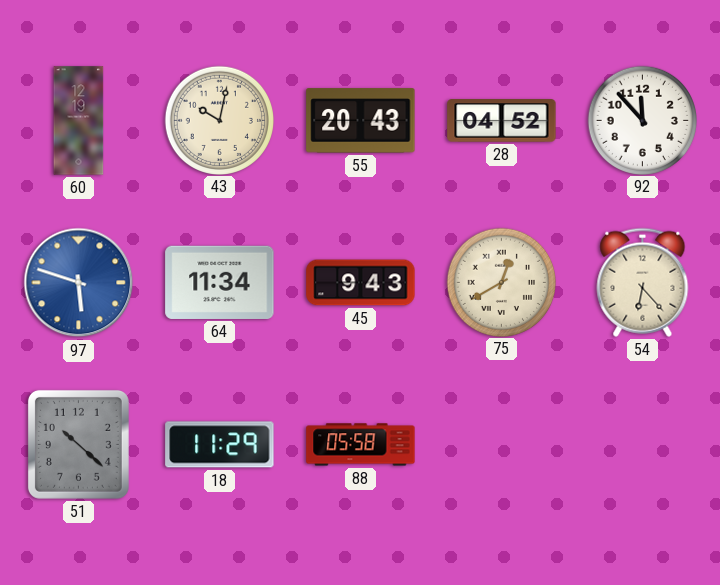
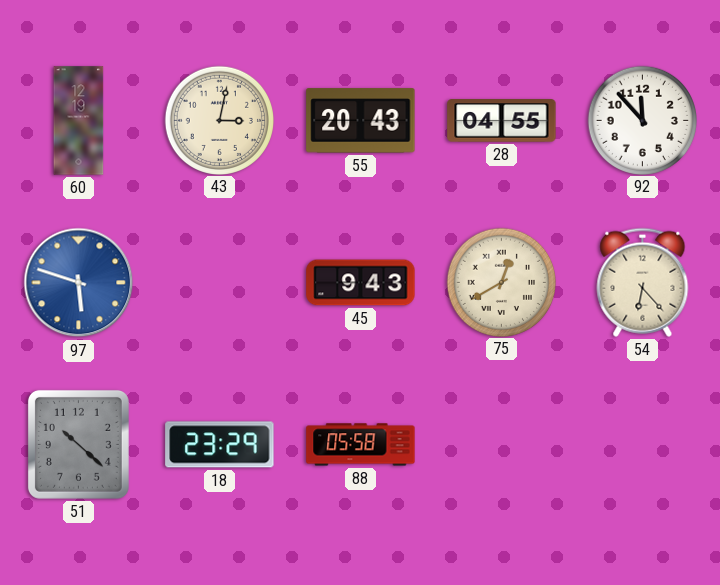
43: 10:02 -> 3:02 (219, 120)
28: 04:52 -> 04:55 (502, 121)
64: 11:34 -> none (220, 282)
18: 11:29 -> 23:29 (220, 445)
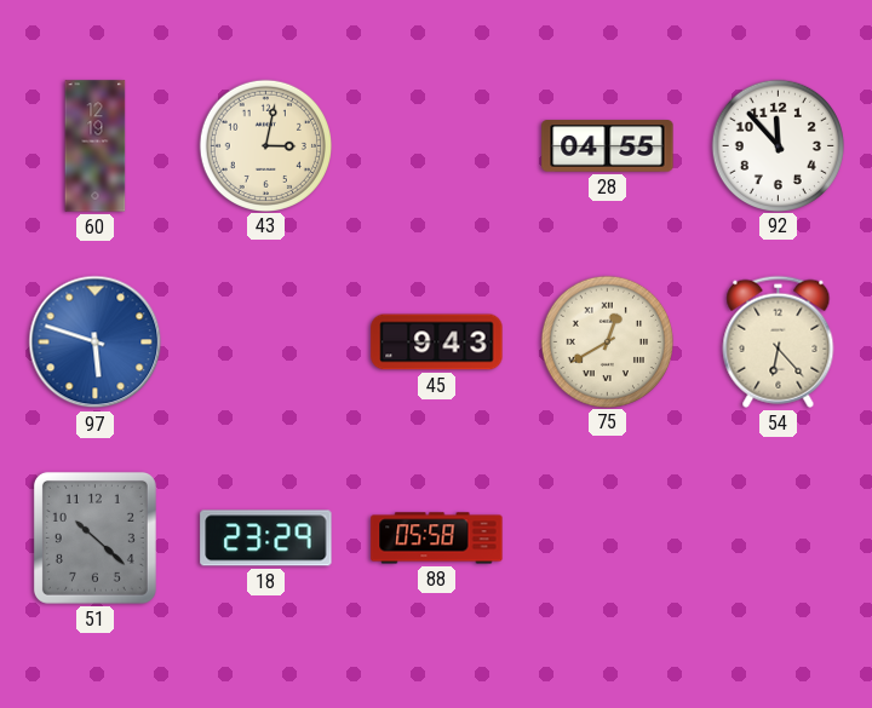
55: 20:43 -> none (361, 121)
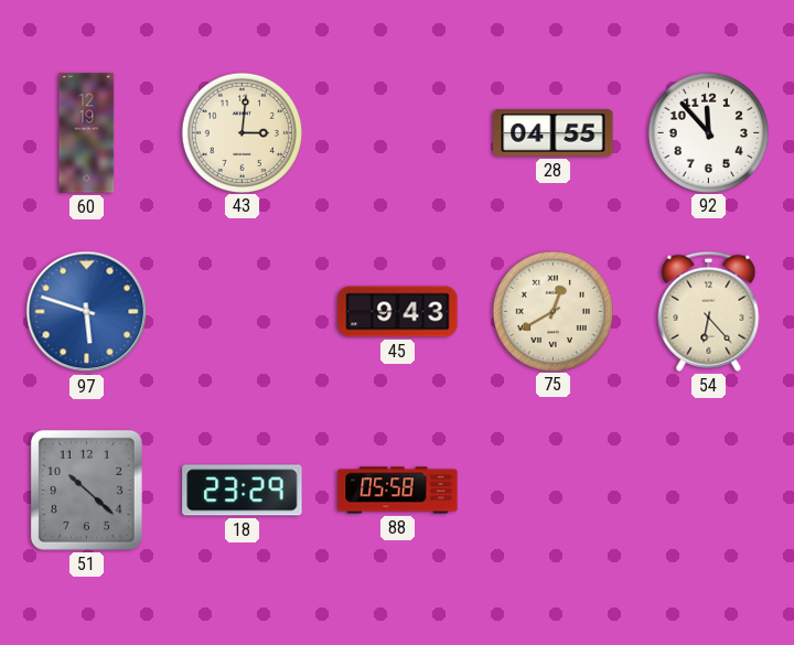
43: 3:02 -> 3:01 (242, 132)
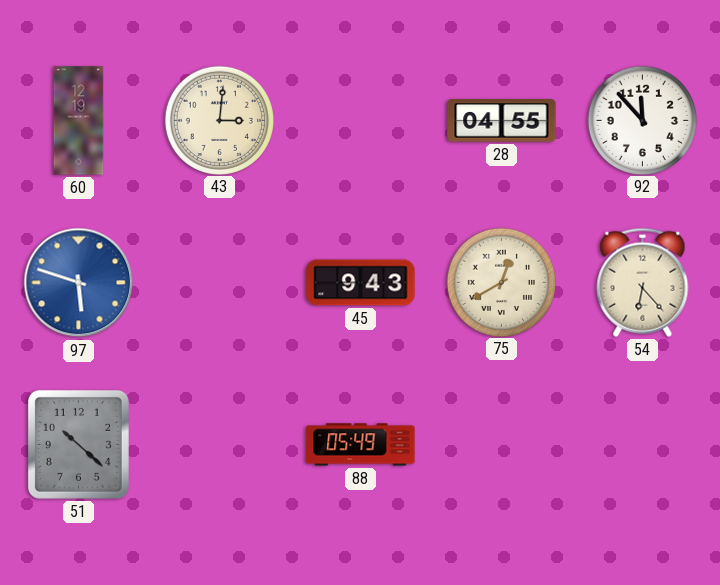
18: 23:29 -> none (243, 491)
88: 05:58 -> 05:49 (361, 445)
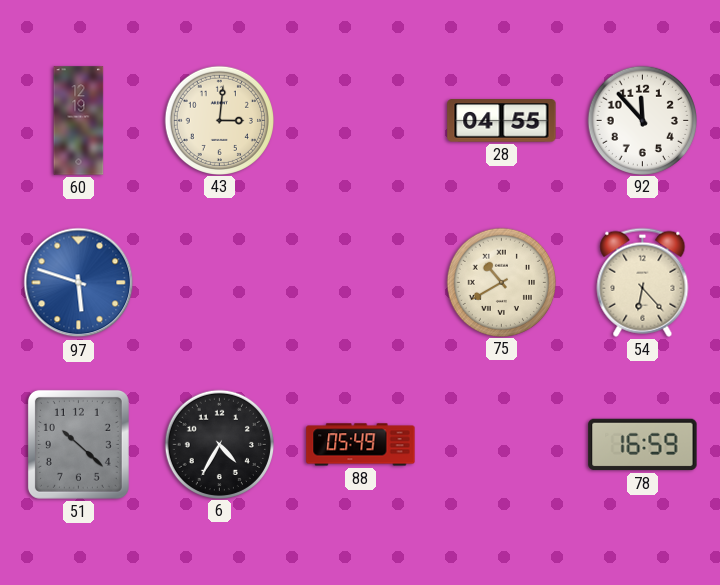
45: 9:43 -> none (361, 283)
75: 12:40 -> 10:40 (501, 282)
6: none -> 4:35 (219, 444)
78: none -> 16:59 (643, 445)
